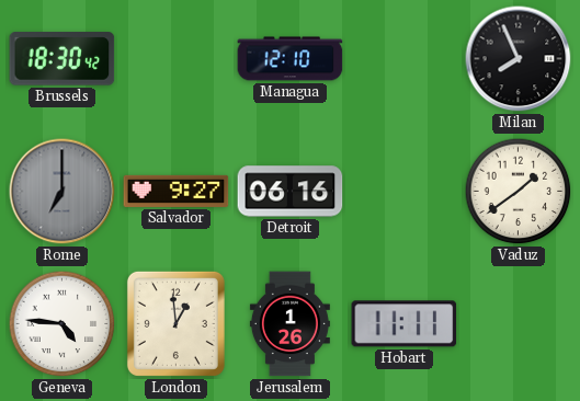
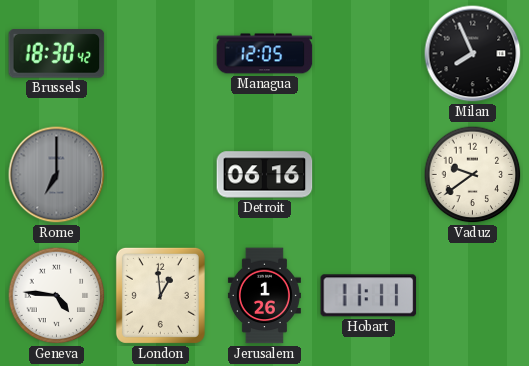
Managua: 12:10 -> 12:05 (265, 54)
Salvador: 9:27 -> none (177, 191)
Vaduz: 1:39 -> 9:39 (473, 175)
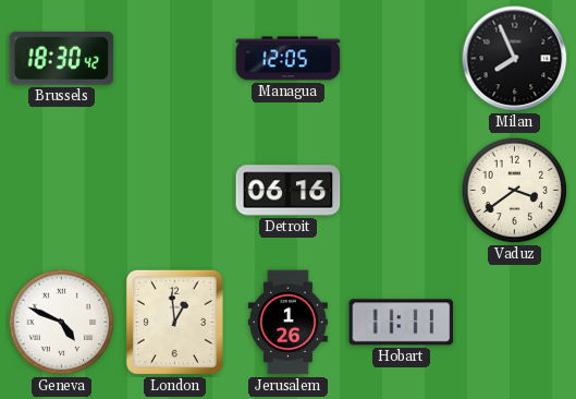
Rome: 7:00 -> none (57, 175)
Vaduz: 9:39 -> 3:39 (515, 191)
Geneva: 4:46 -> 4:49 (62, 323)
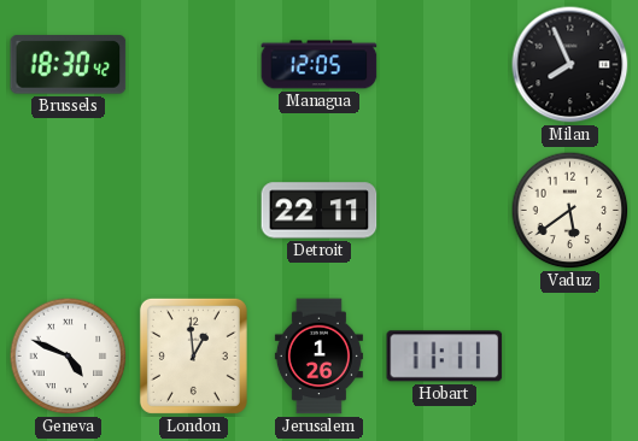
Detroit: 06:16 -> 22:11 (320, 211)
Vaduz: 3:39 -> 5:39 (570, 211)
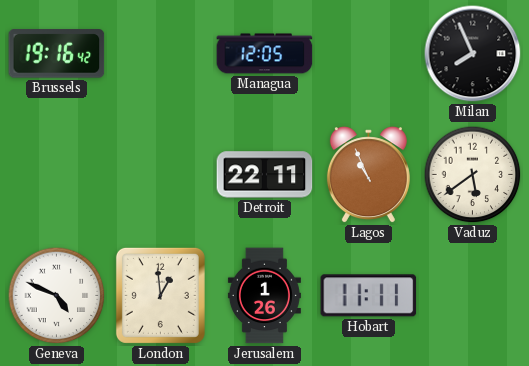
Brussels: 18:30 -> 19:16 (57, 54)
Lagos: none -> 10:56 (368, 175)
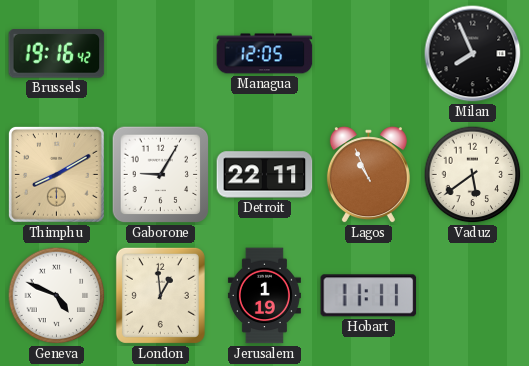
Thimphu: none -> 8:10 (56, 174)
Gaborone: none -> 9:05 (161, 175)
Jerusalem: 1:26 -> 1:19 (264, 296)
